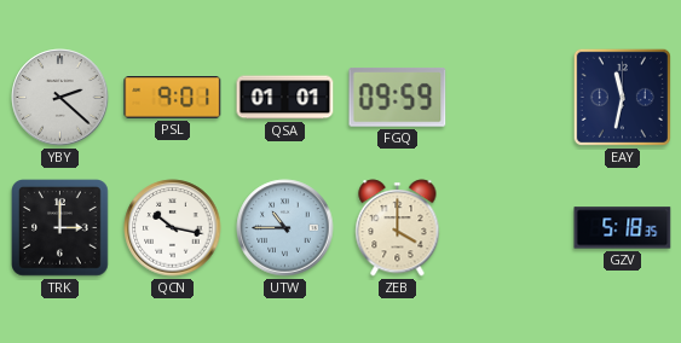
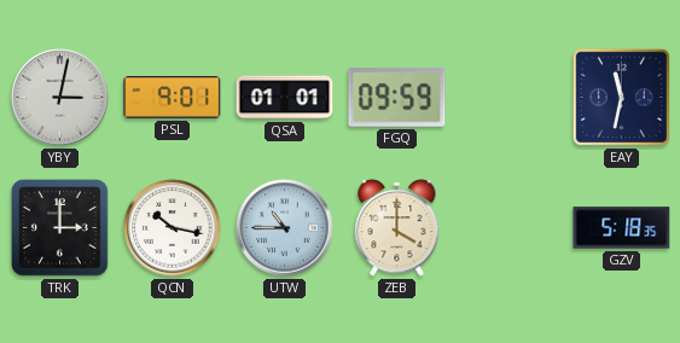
YBY: 2:22 -> 3:02 (60, 98)
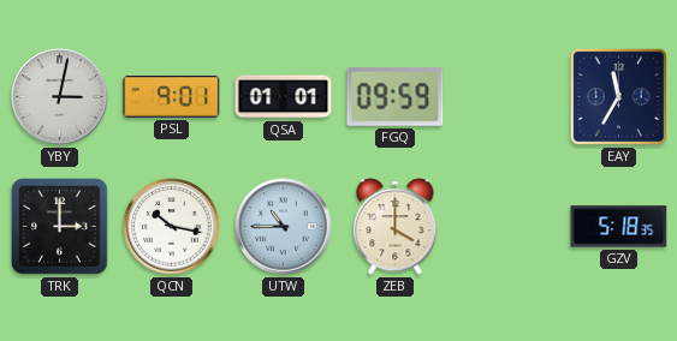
EAY: 11:32 -> 11:35 (618, 96)
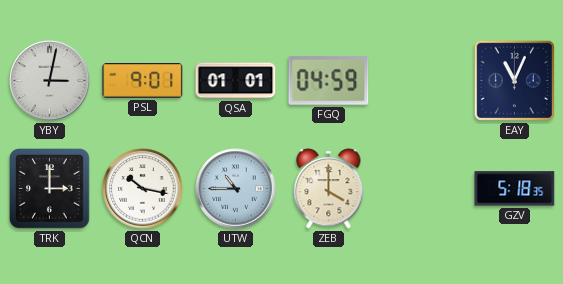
FGQ: 09:59 -> 04:59 (329, 81)
EAY: 11:35 -> 11:04 (514, 80)
